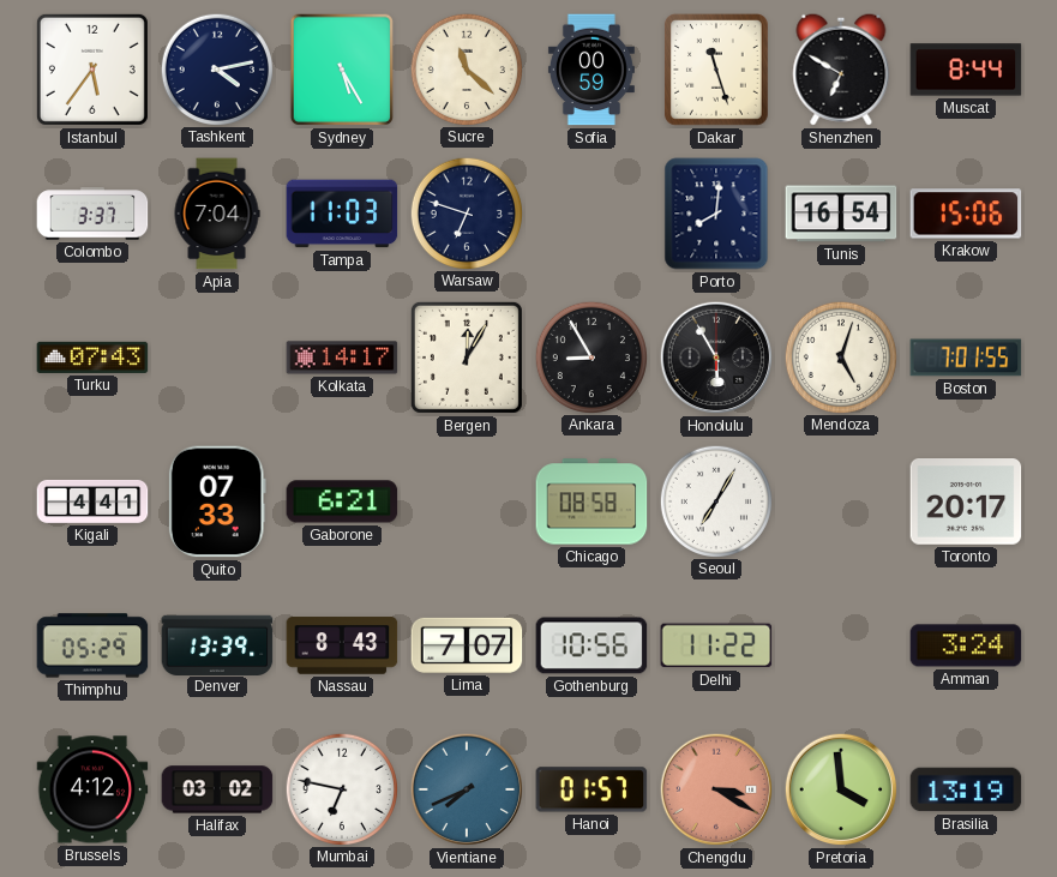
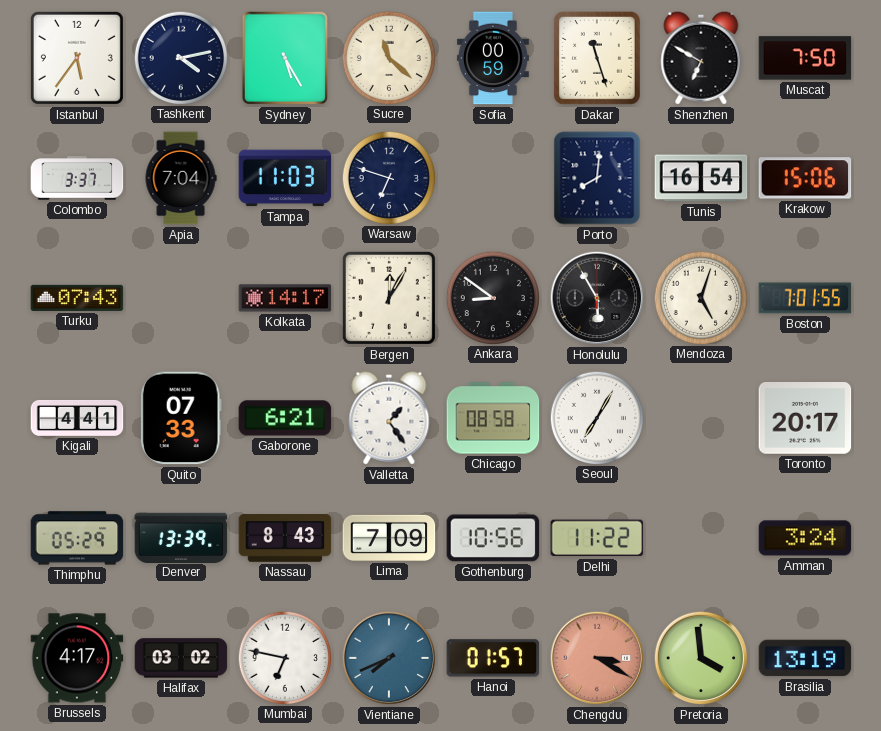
Muscat: 8:44 -> 7:50 (805, 58)
Ankara: 8:55 -> 8:51 (492, 297)
Valletta: none -> 1:24 (389, 418)
Lima: 7:07 -> 7:09 (389, 538)
Brussels: 4:12 -> 4:17 (77, 658)
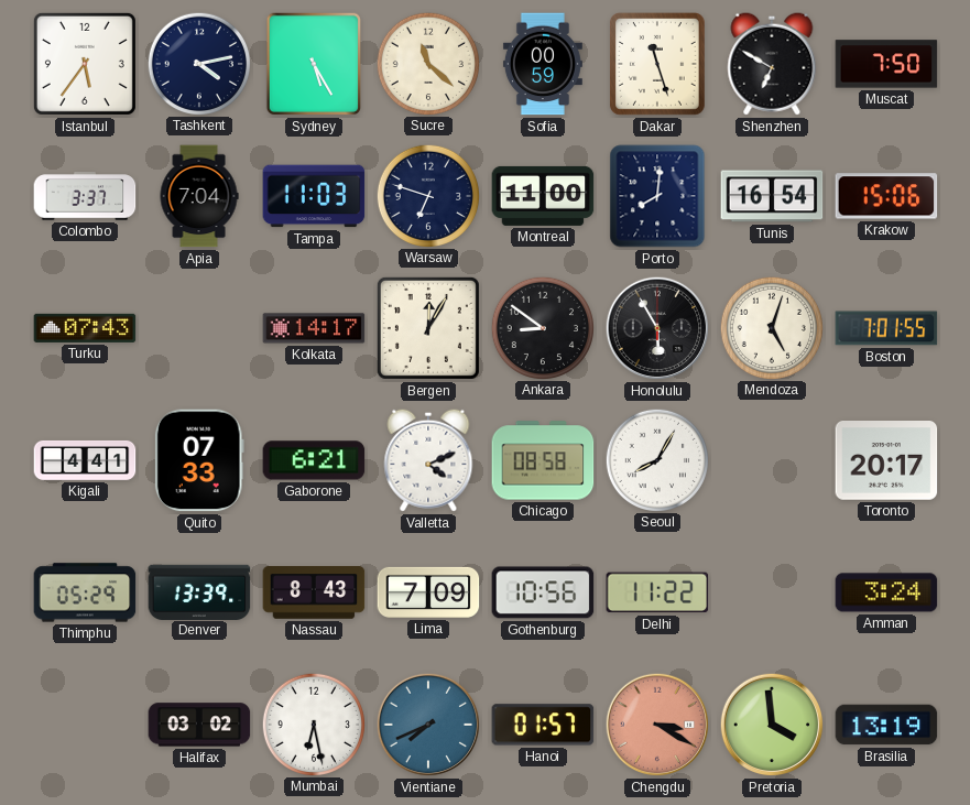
Montreal: none -> 11:00 (543, 196)
Valletta: 1:24 -> 4:11 (428, 460)
Seoul: 7:05 -> 8:05 (656, 459)
Brussels: 4:17 -> none (77, 658)
Mumbai: 6:47 -> 6:28 (313, 724)
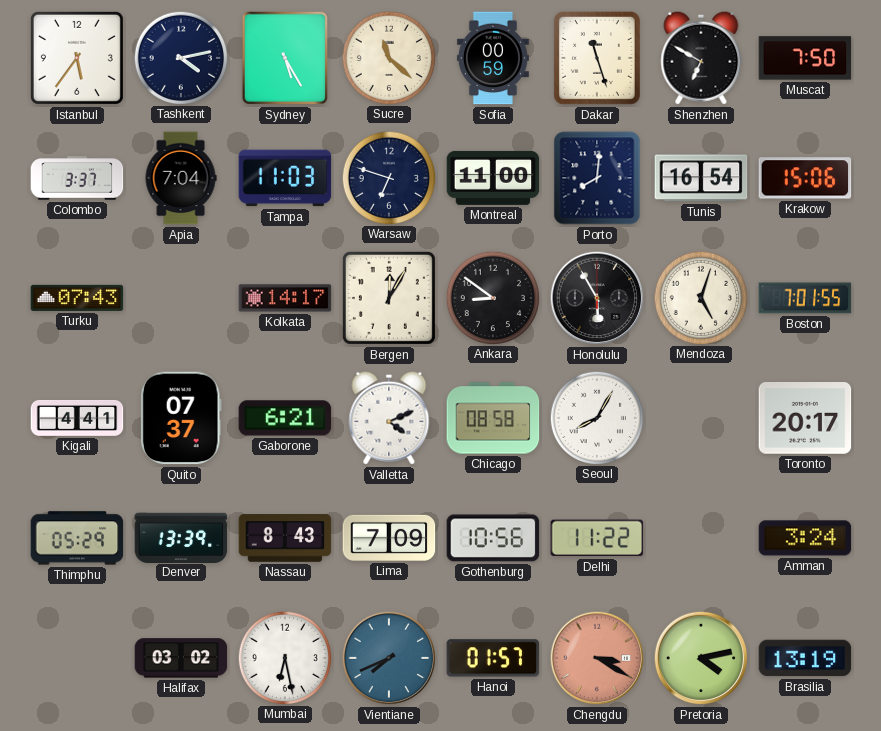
Quito: 07:33 -> 07:37 (181, 418)
Pretoria: 3:59 -> 4:13 (701, 658)
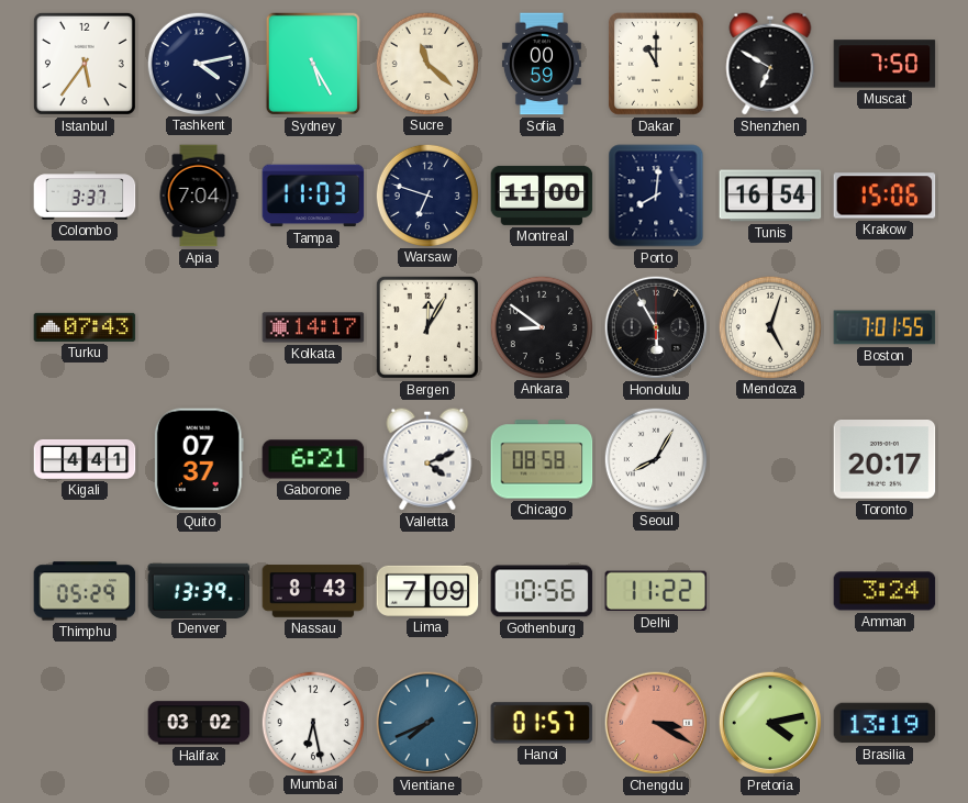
Dakar: 11:27 -> 11:00 (656, 64)
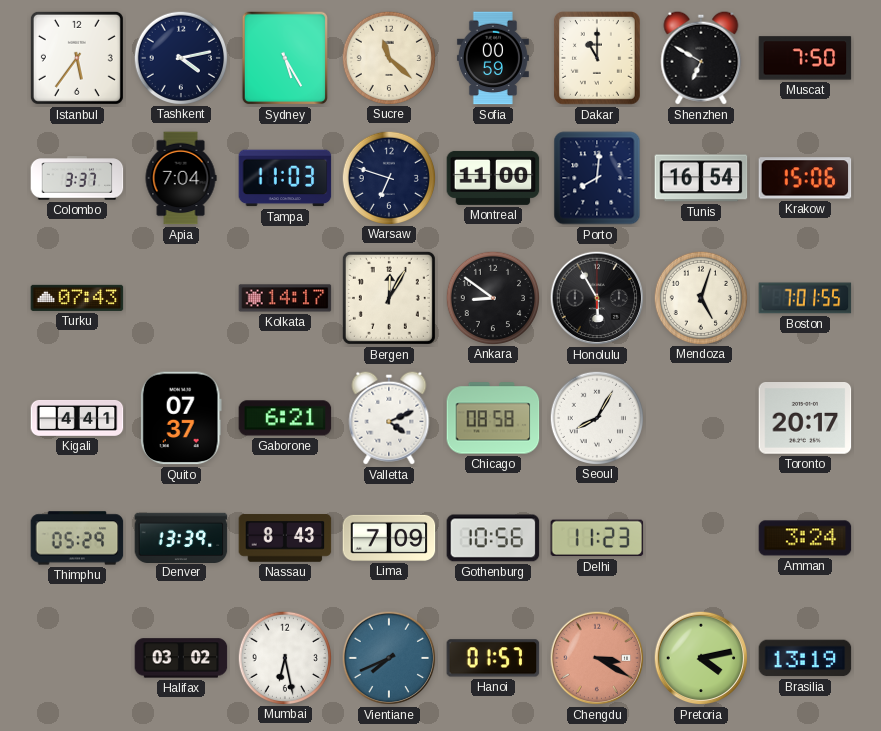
Delhi: 11:22 -> 11:23 (597, 538)
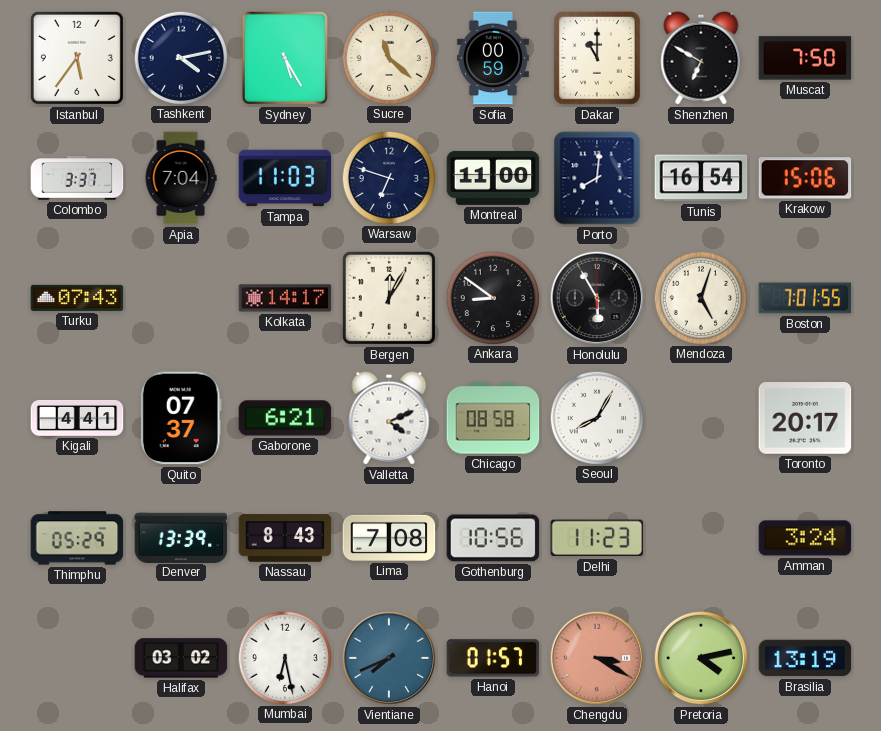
Lima: 7:09 -> 7:08 (389, 538)
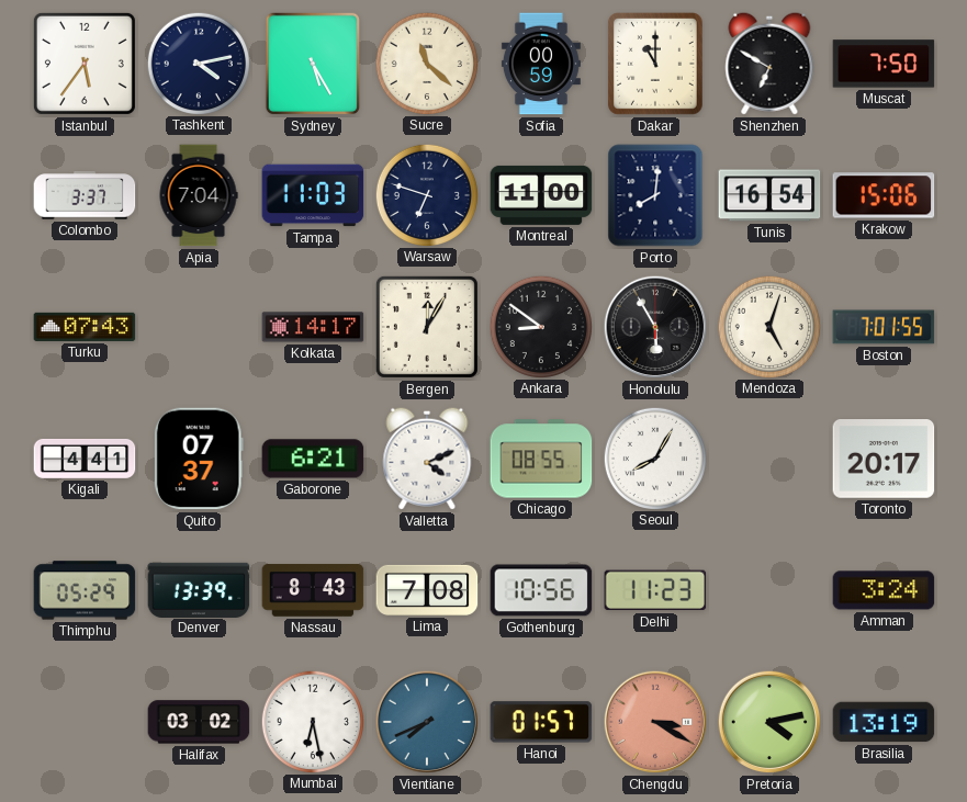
Chicago: 08:58 -> 08:55 (541, 459)
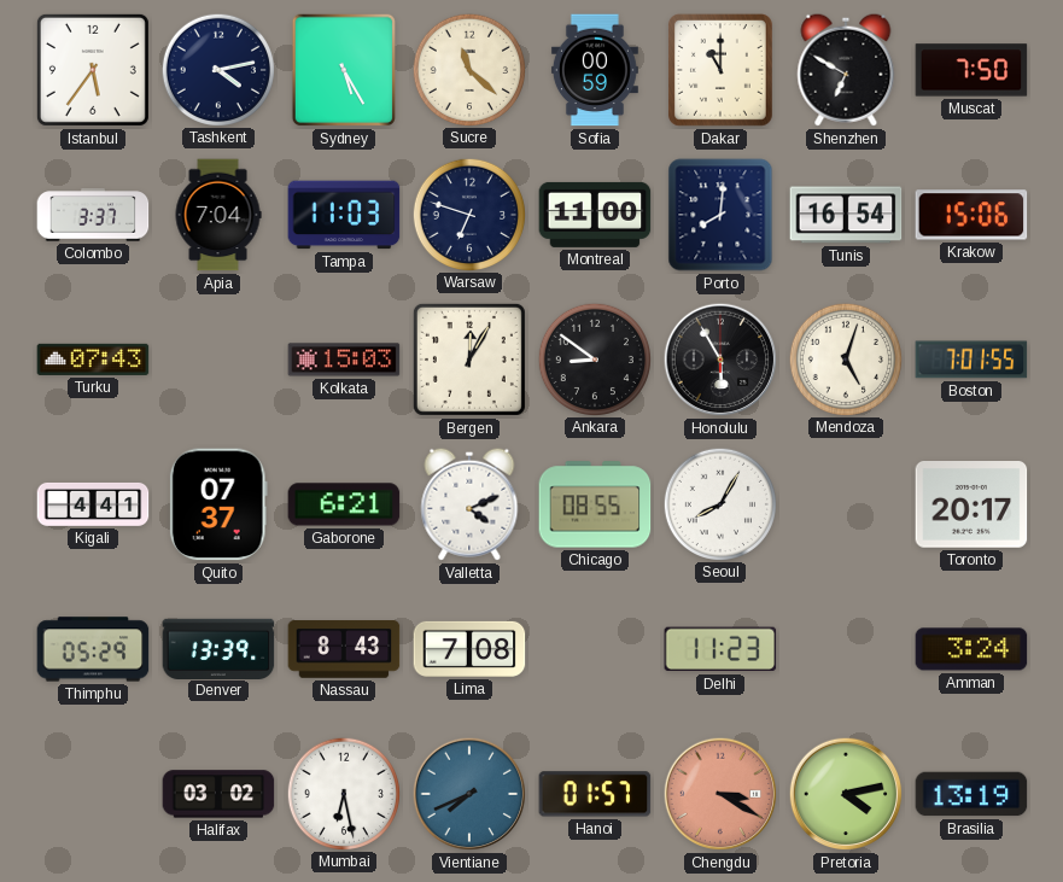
Kolkata: 14:17 -> 15:03 (344, 360)
Gothenburg: 10:56 -> none (541, 590)
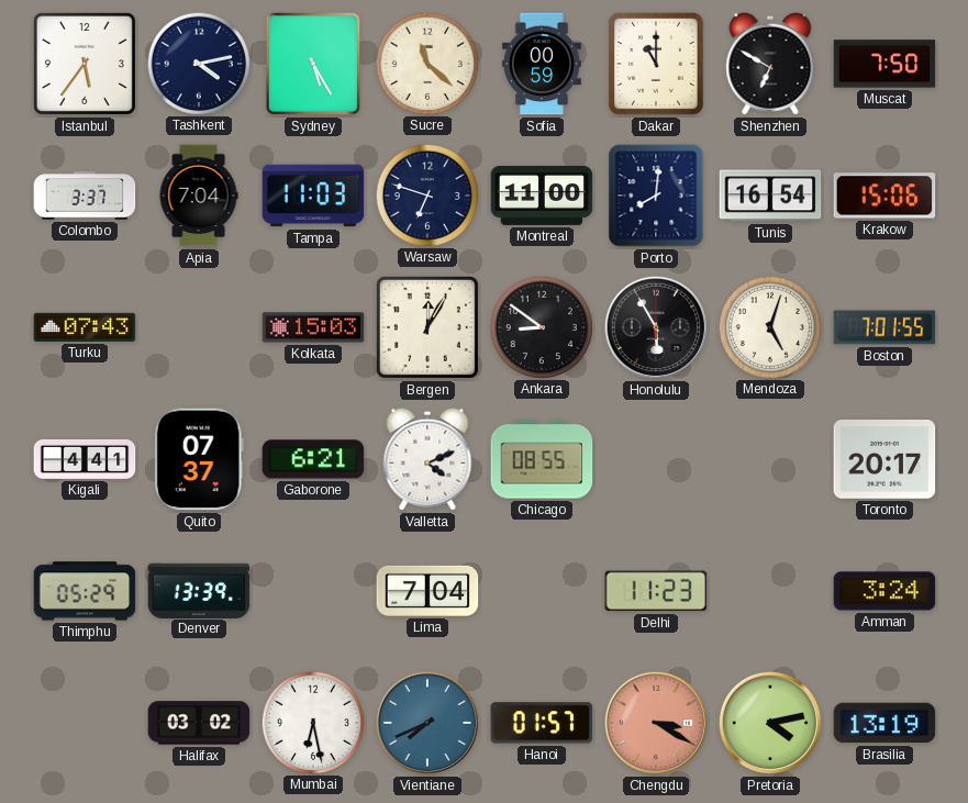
Seoul: 8:05 -> none (719, 503)
Nassau: 8:43 -> none (344, 649)
Lima: 7:08 -> 7:04 (427, 591)
